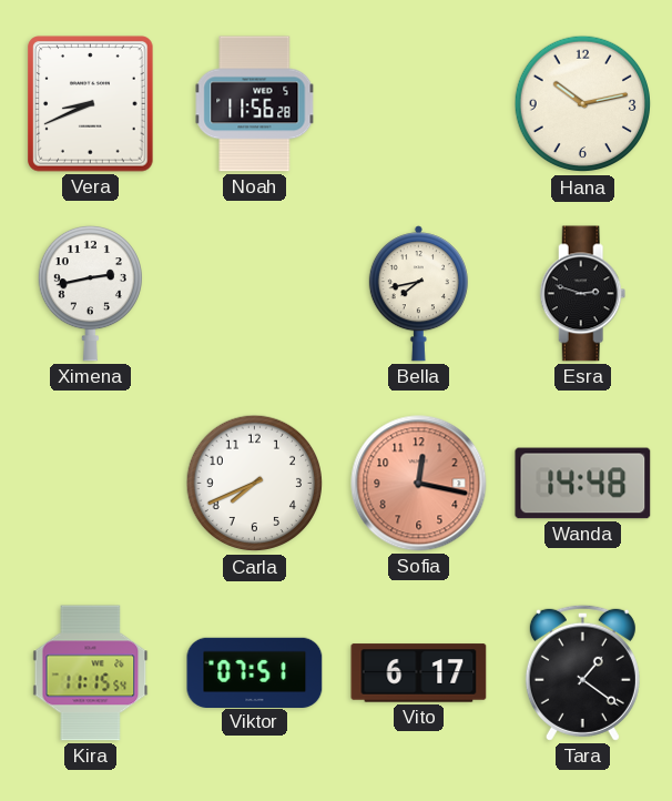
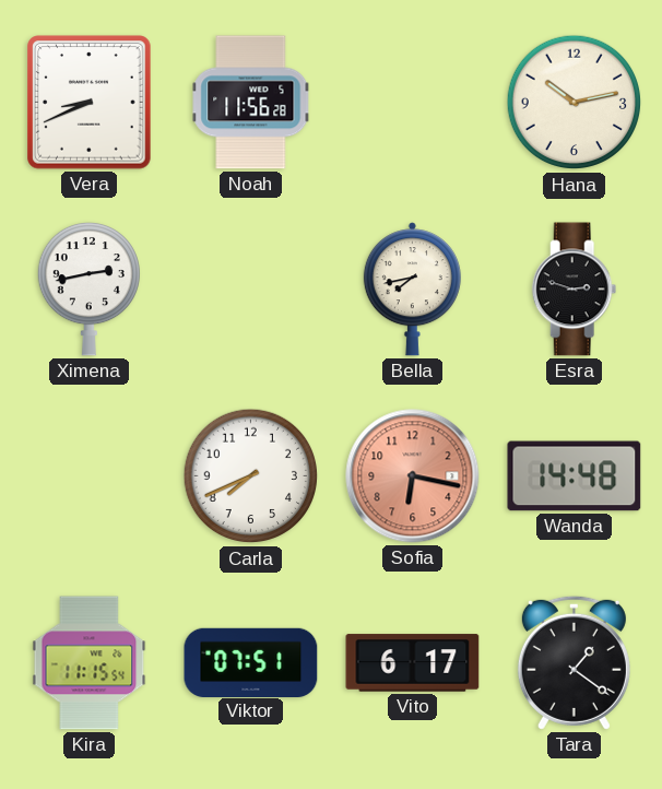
Sofia: 12:17 -> 6:17 (413, 476)
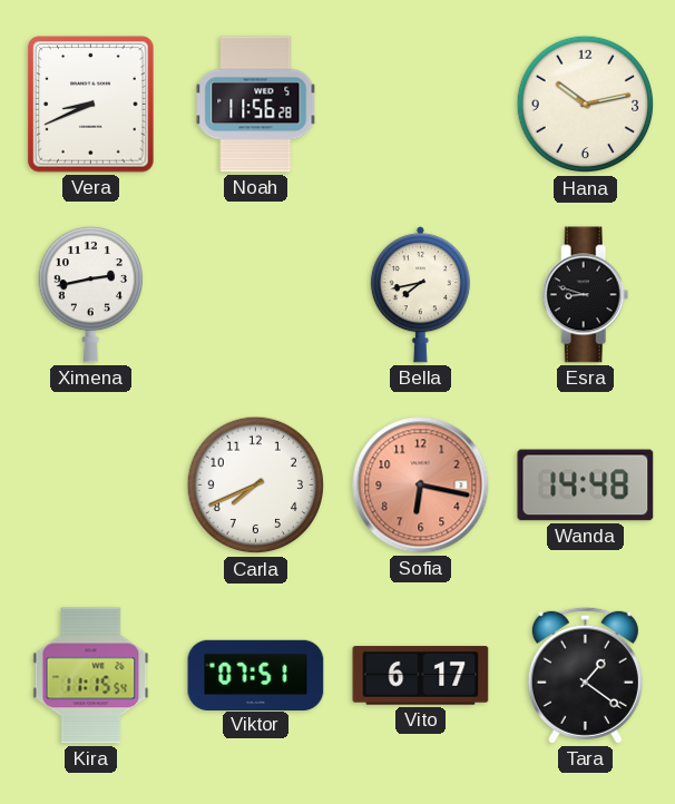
Esra: 2:48 -> 8:48 (586, 295)
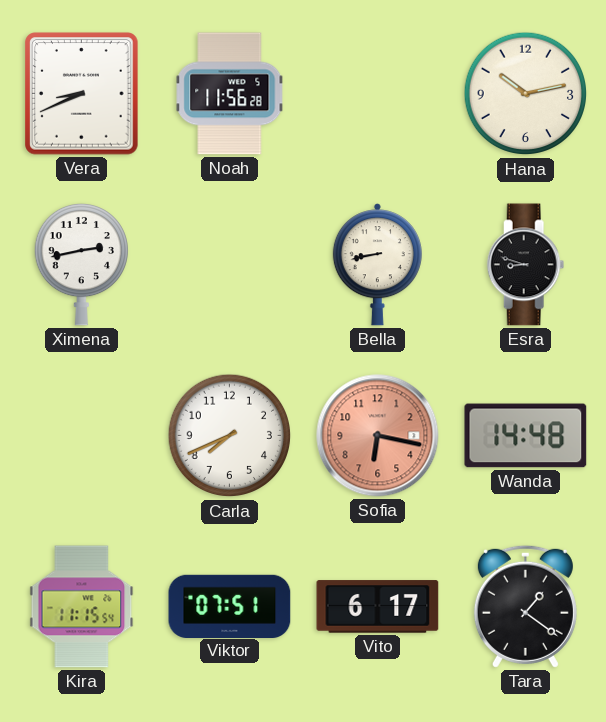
Bella: 7:43 -> 8:43 (377, 265)
